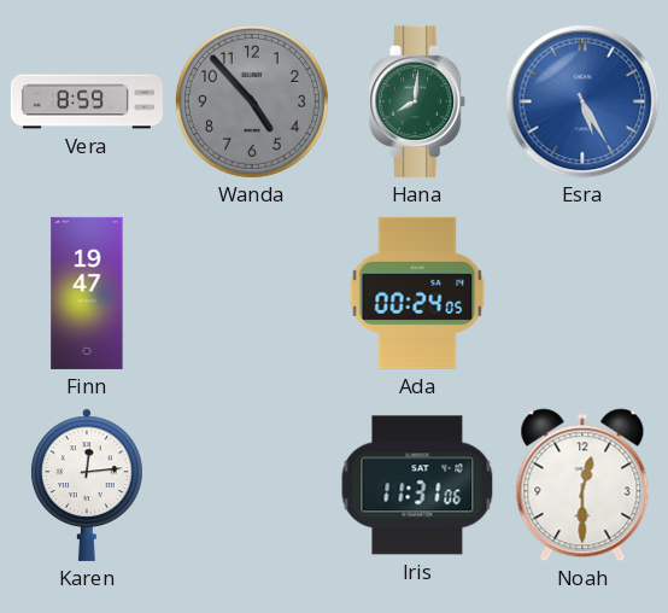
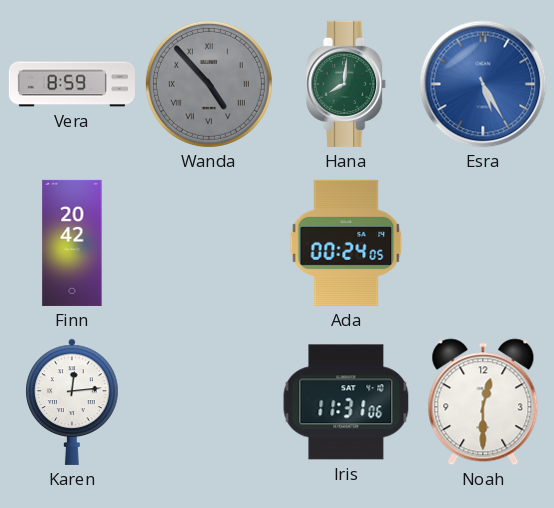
Wanda numerals: Arabic -> Roman (209, 84)
Finn: 19:47 -> 20:42 (72, 243)
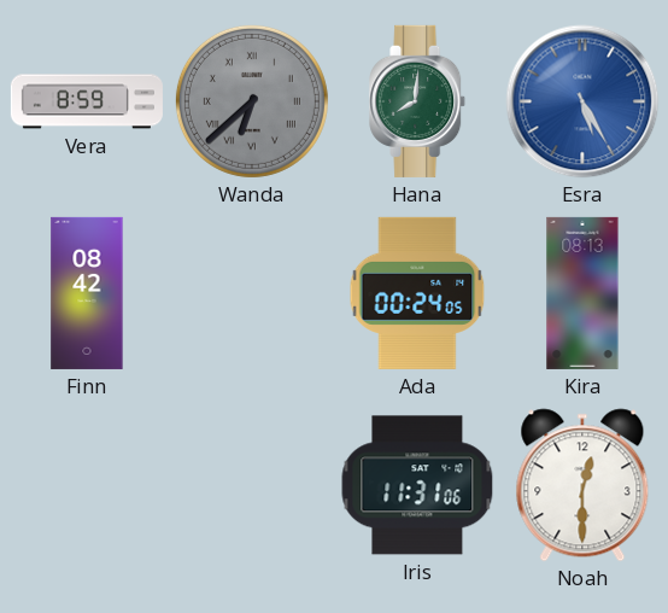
Wanda: 4:53 -> 6:38 (252, 101)
Finn: 20:42 -> 08:42 (87, 293)
Kira: none -> 08:13 (582, 293)
Karen: 12:14 -> none (72, 402)
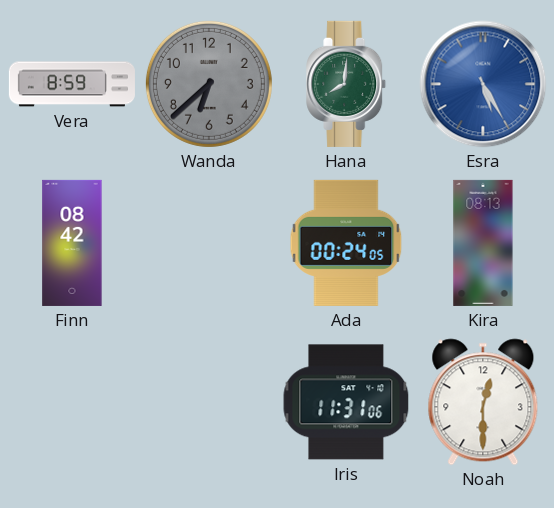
Wanda numerals: Roman -> Arabic (209, 84)
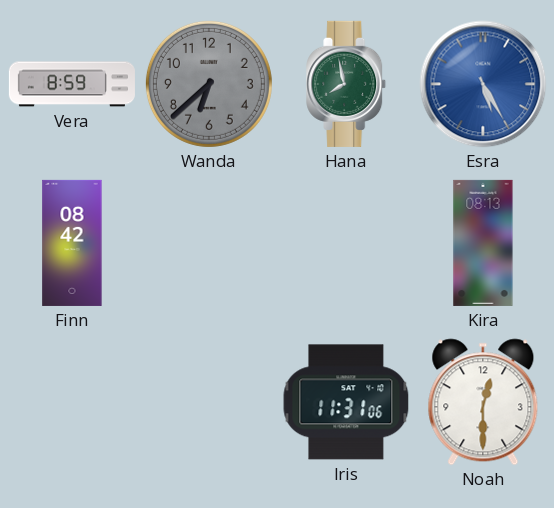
Hana: 8:01 -> 7:58 (347, 84)
Ada: 00:24 -> none (346, 243)
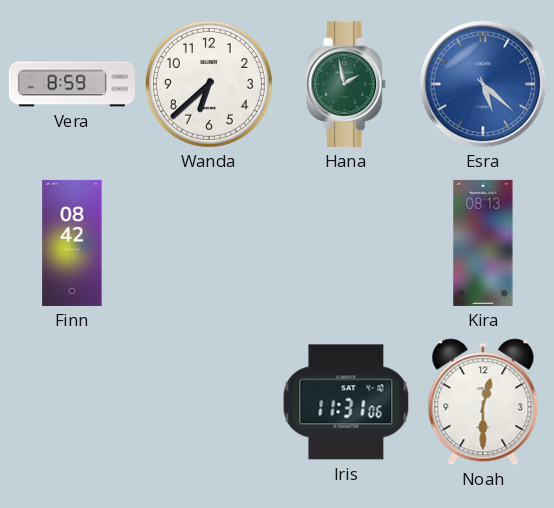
Wanda dial: grey -> white (209, 84)
Hana: 7:58 -> 1:58 (347, 84)
Esra: 5:25 -> 5:22 (483, 84)
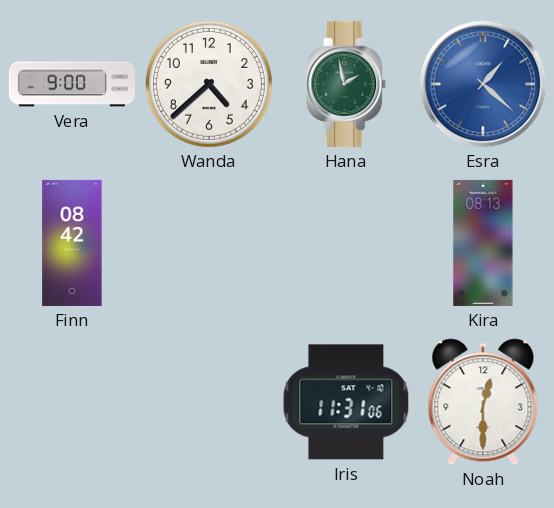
Vera: 8:59 -> 9:00 (72, 84)
Wanda: 6:38 -> 4:38 (209, 84)
Esra: 5:22 -> 1:22 (483, 84)
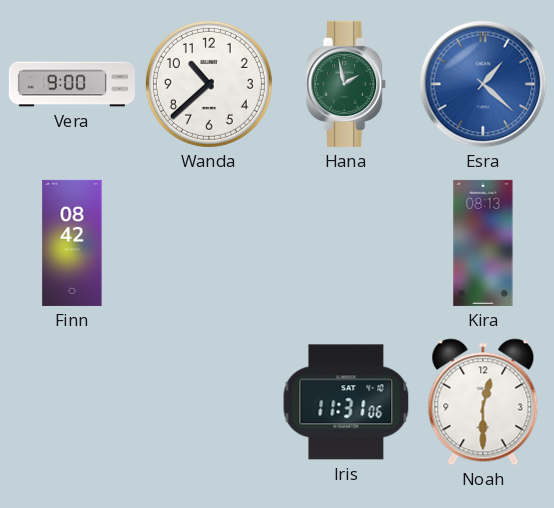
Wanda: 4:38 -> 10:38 (209, 84)
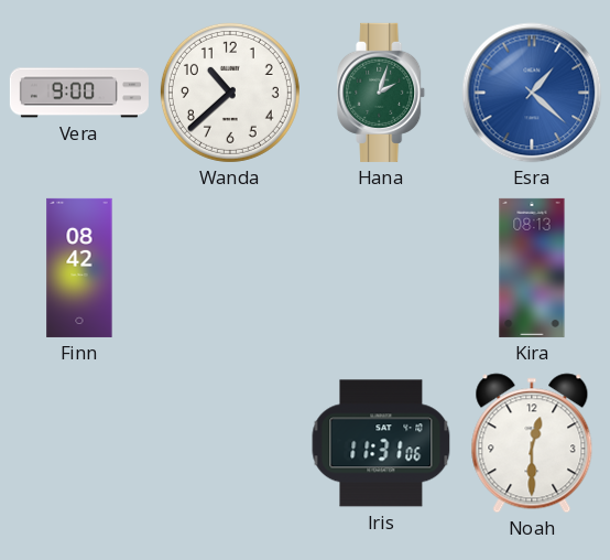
Hana: 1:58 -> 2:03 (382, 93)
